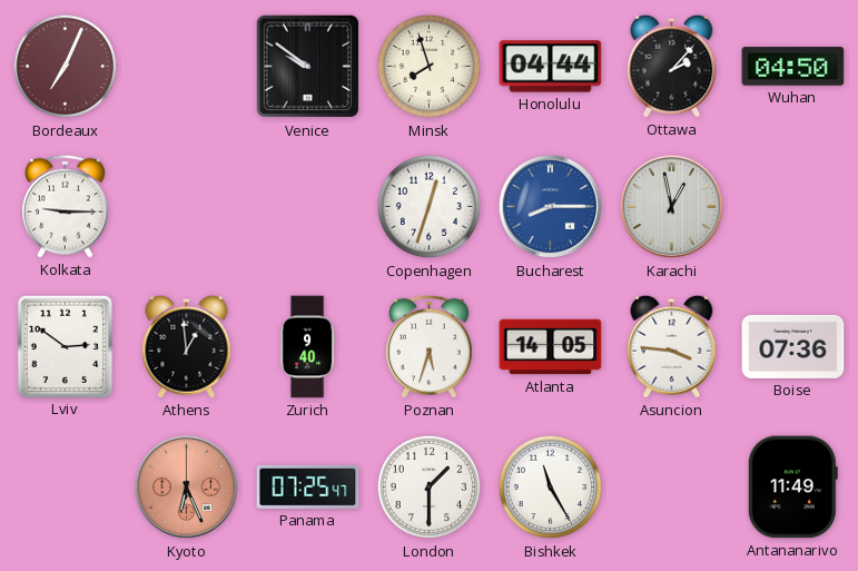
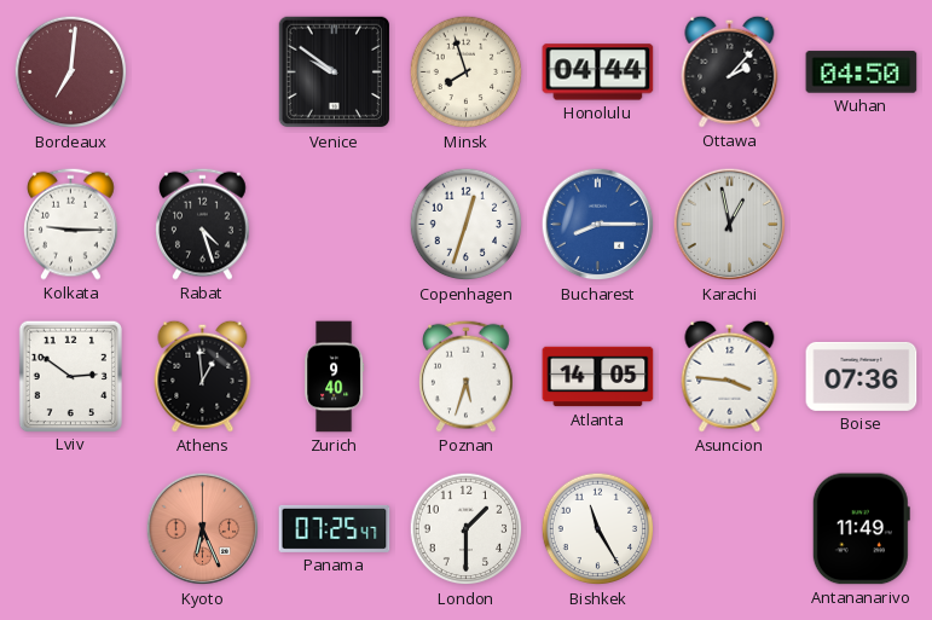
Bordeaux: 7:04 -> 7:01 (71, 73)
Rabat: none -> 4:27 (203, 224)
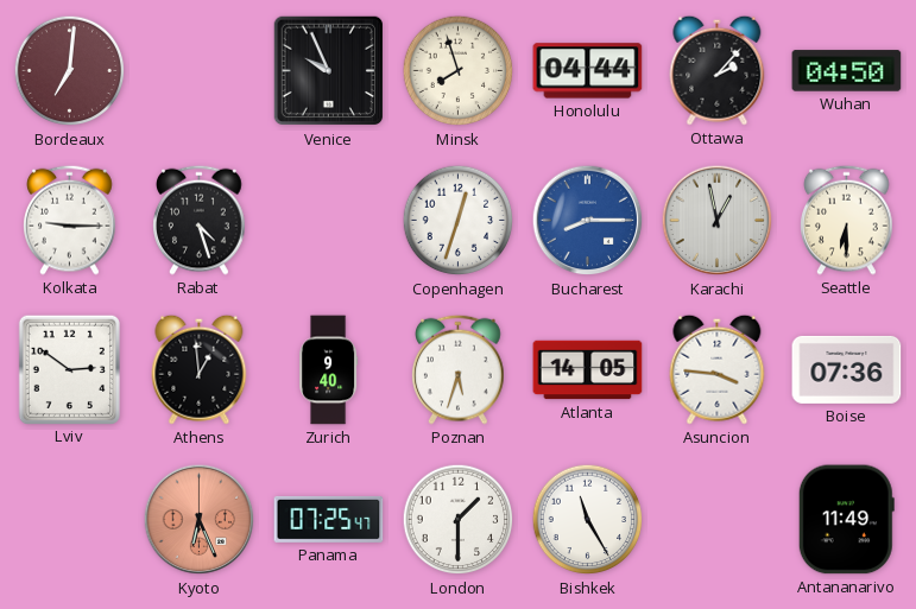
Venice: 9:51 -> 9:56 (329, 71)
Seattle: none -> 6:30 (847, 220)
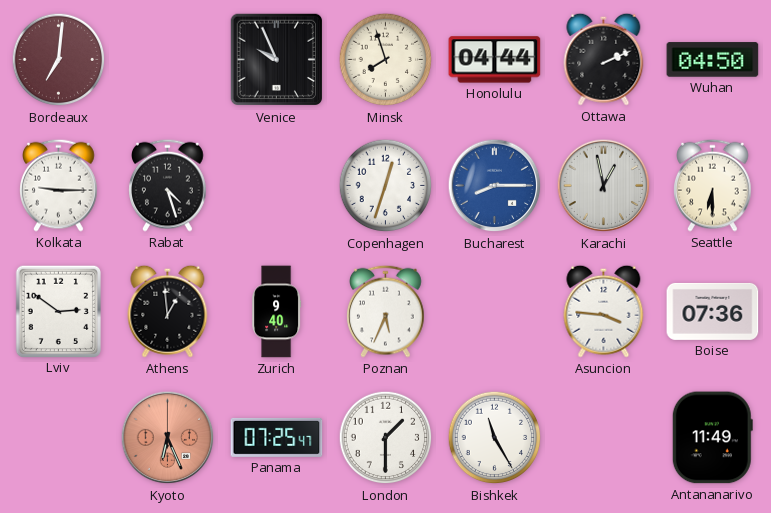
Ottawa: 2:07 -> 2:11 (604, 59)
Poznan: 5:33 -> 5:34 (386, 311)
Atlanta: 14:05 -> none (588, 370)
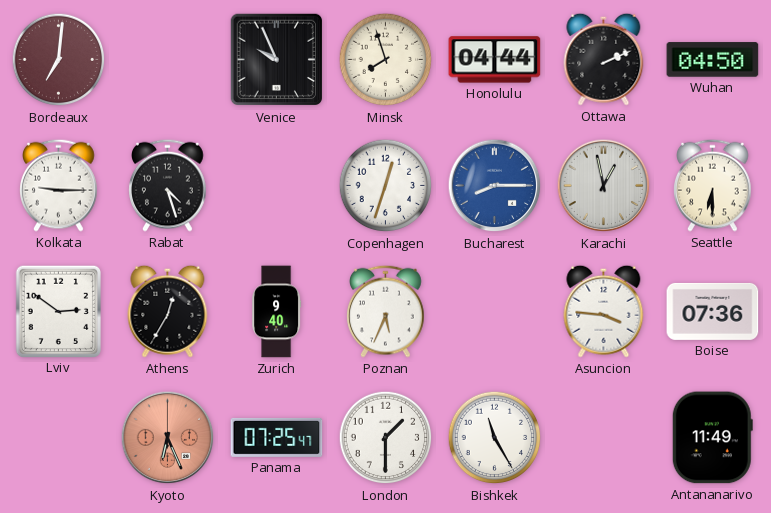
Athens: 12:59 -> 12:35 (168, 311)
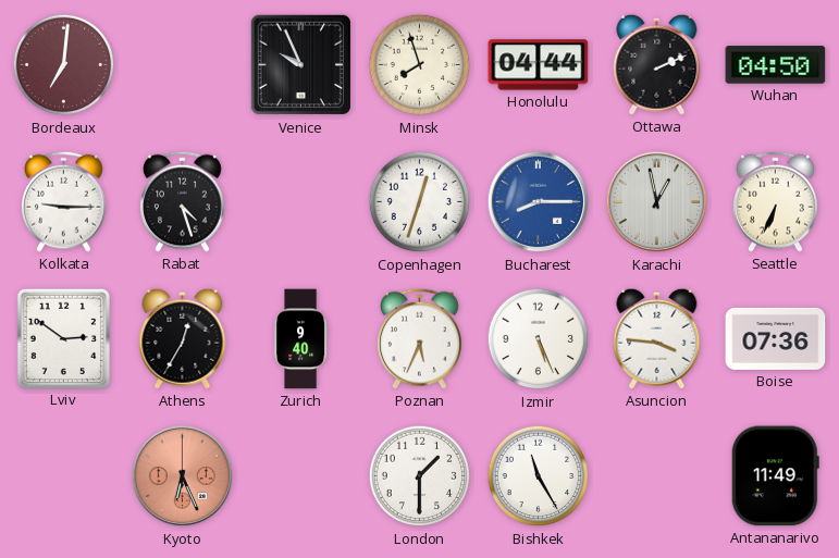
Seattle: 6:30 -> 6:34 (776, 201)
Izmir: none -> 5:26 (539, 339)
Panama: 07:25 -> none (277, 437)
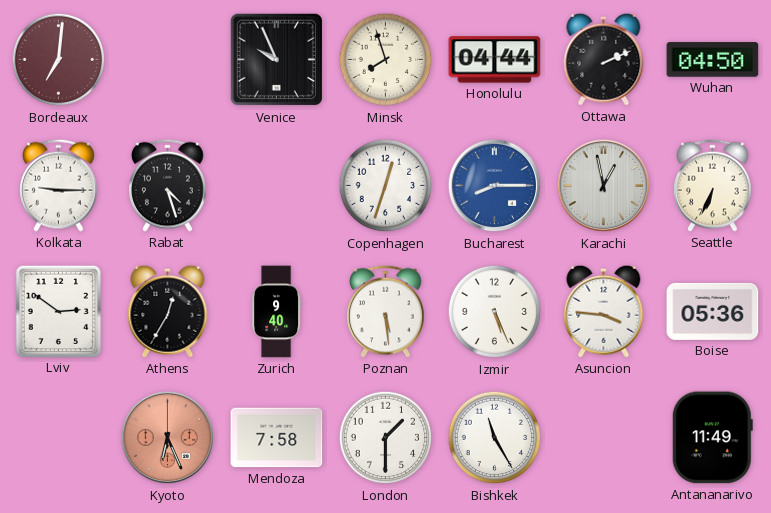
Poznan: 5:34 -> 5:29 (386, 311)
Boise: 07:36 -> 05:36 (713, 311)
Mendoza: none -> 7:58 (277, 438)
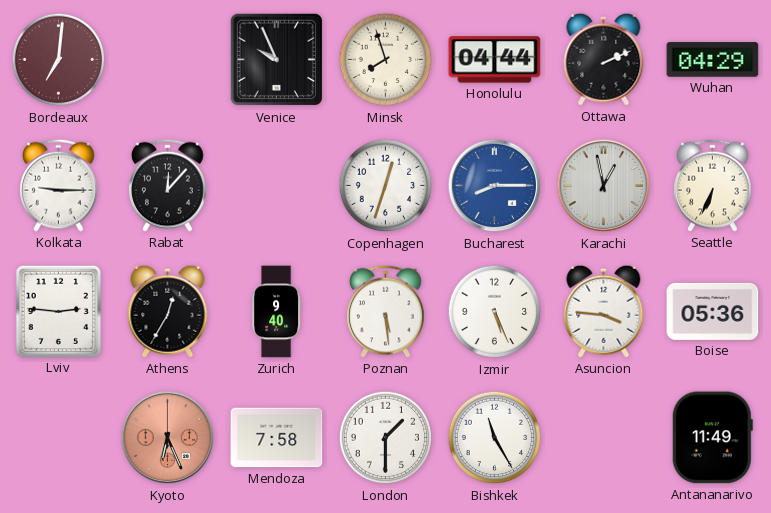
Wuhan: 04:50 -> 04:29 (713, 60)
Rabat: 4:27 -> 12:07 (168, 185)
Lviv: 2:51 -> 2:46 (58, 311)
